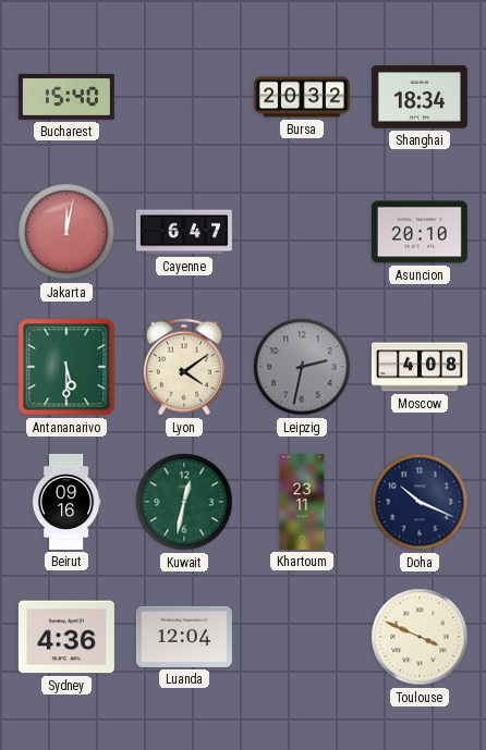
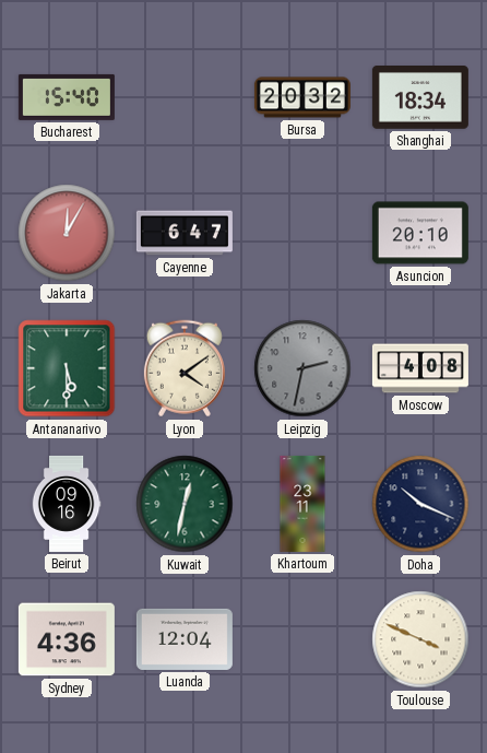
Jakarta: 12:02 -> 12:05 (67, 233)
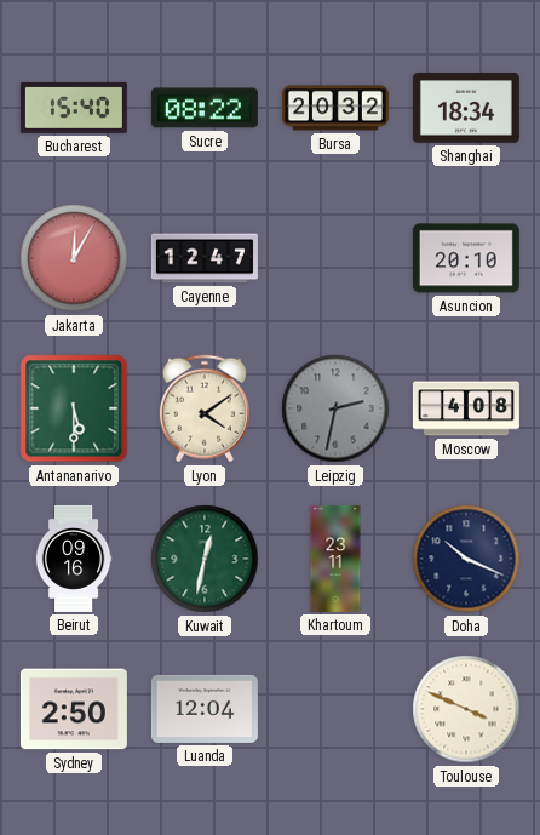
Sucre: none -> 08:22 (205, 108)
Cayenne: 6:47 -> 12:47 (205, 258)
Sydney: 4:36 -> 2:50 (74, 709)
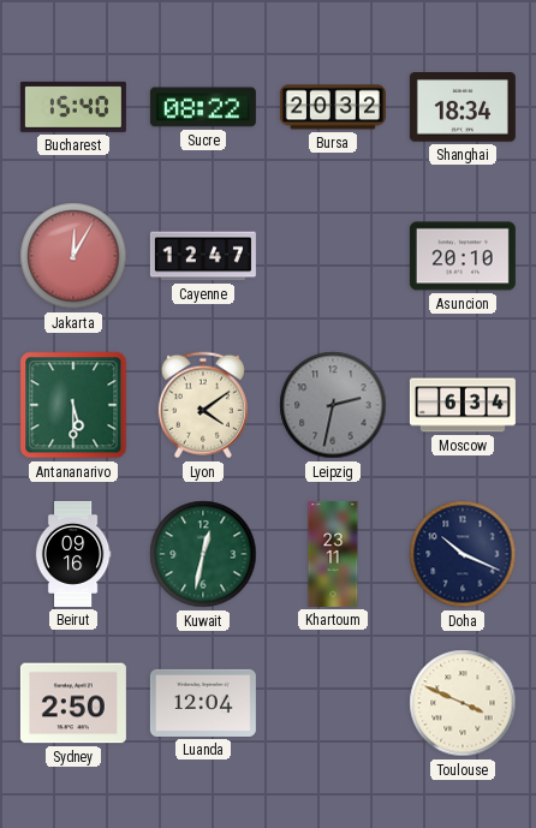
Moscow: 4:08 -> 6:34 (463, 405)
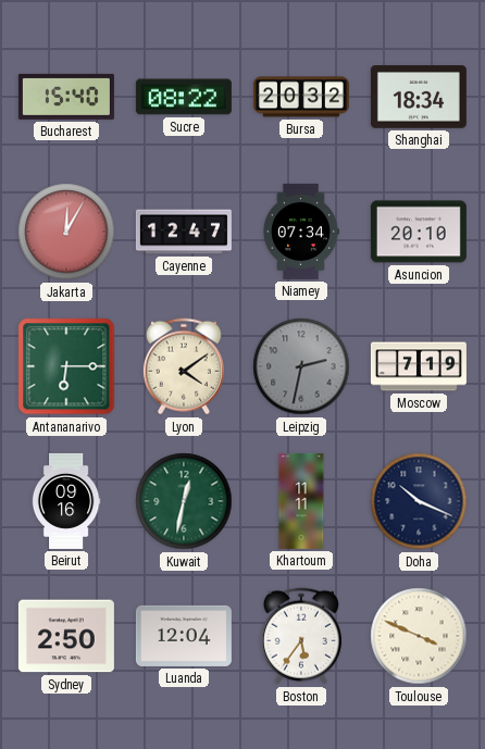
Niamey: none -> 07:34 (301, 232)
Antananarivo: 5:30 -> 6:15 (66, 366)
Moscow: 6:34 -> 7:19 (419, 366)
Khartoum: 23:11 -> 11:11 (301, 501)
Boston: none -> 5:36 (301, 636)
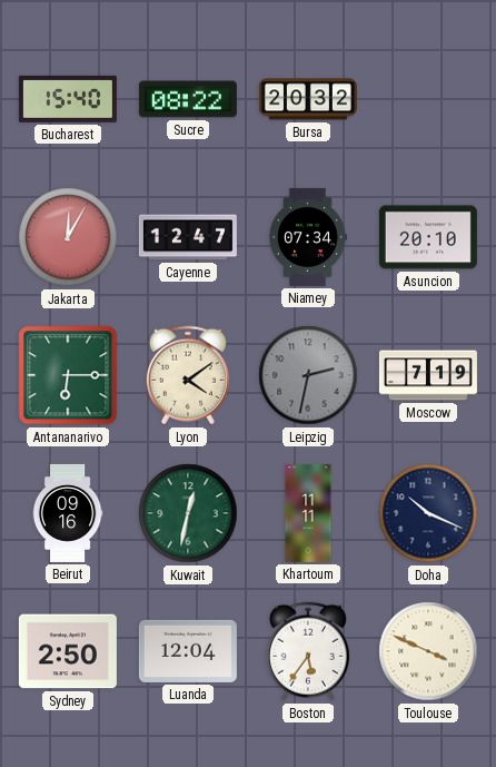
Shanghai: 18:34 -> none (419, 97)
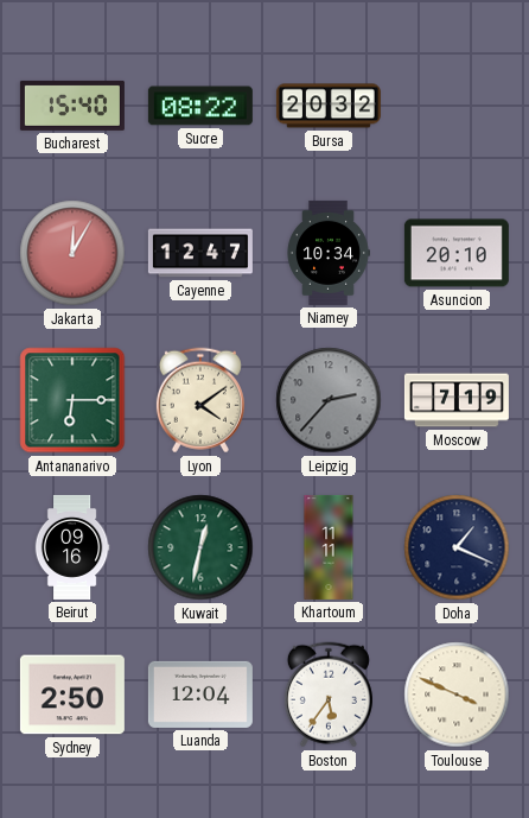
Niamey: 07:34 -> 10:34 (329, 253)
Leipzig: 2:32 -> 2:37 (329, 400)
Doha: 10:19 -> 1:19 (457, 547)
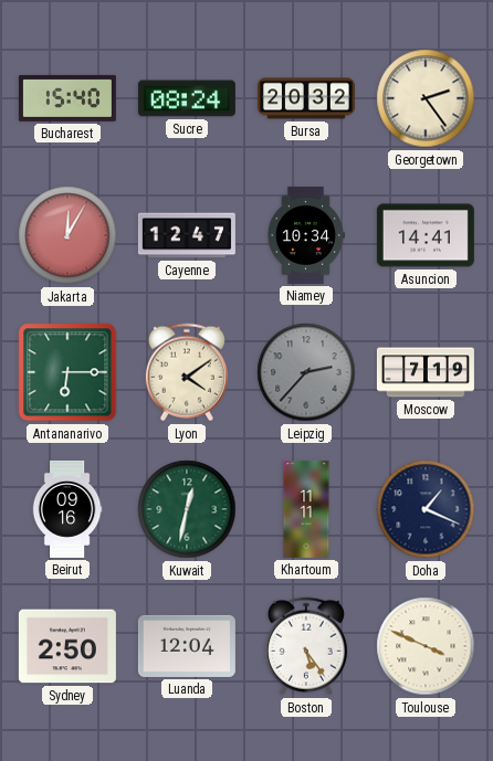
Sucre: 08:22 -> 08:24 (187, 98)
Georgetown: none -> 2:24 (426, 98)
Asuncion: 20:10 -> 14:41 (426, 235)
Boston: 5:36 -> 5:24 (306, 646)
